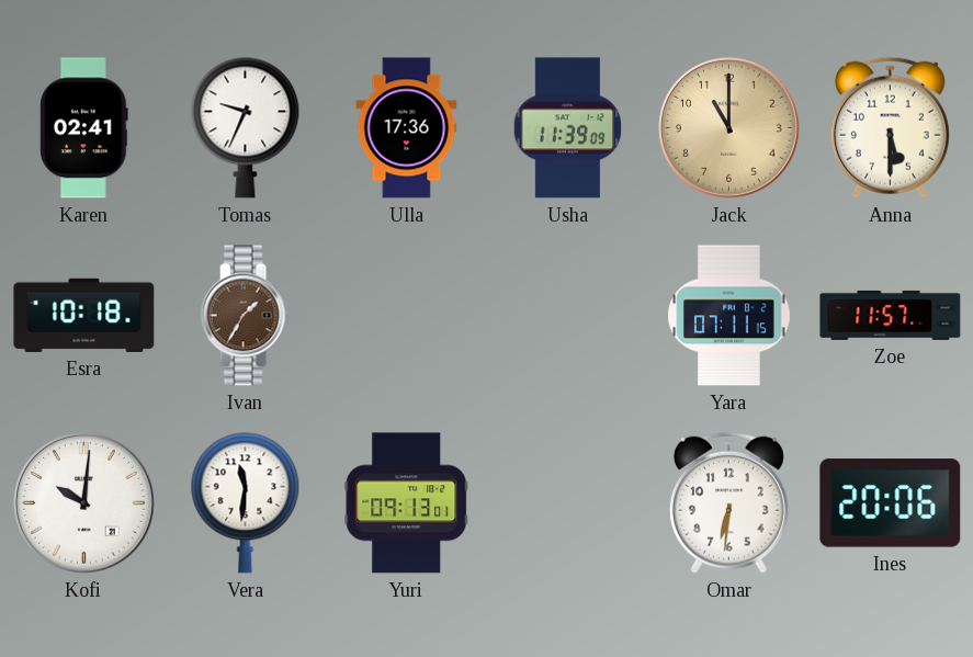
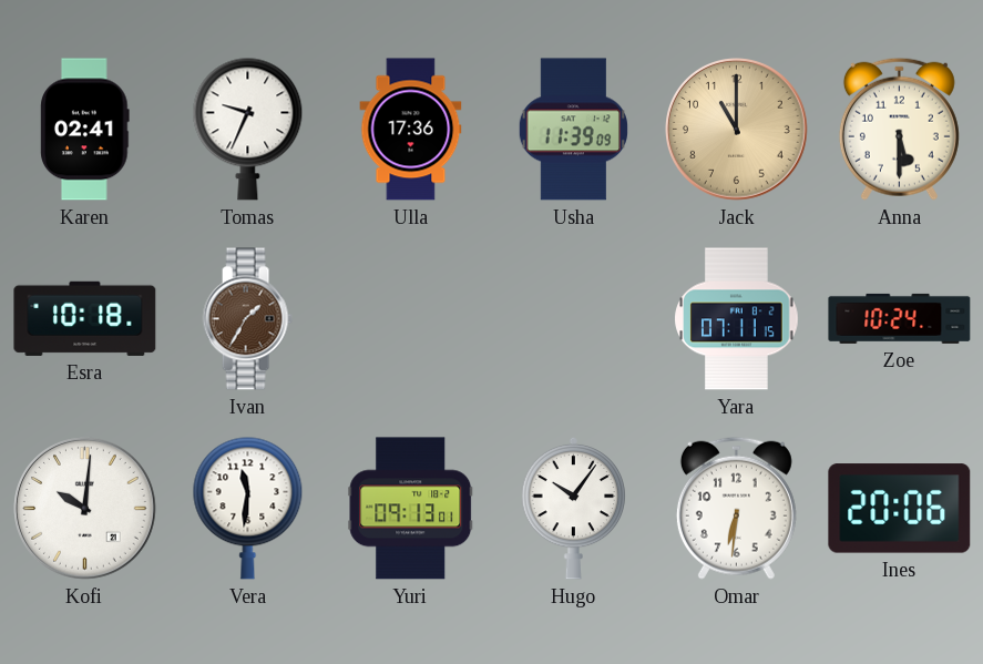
Zoe: 11:57 -> 10:24 (900, 318)
Hugo: none -> 10:06 (574, 508)
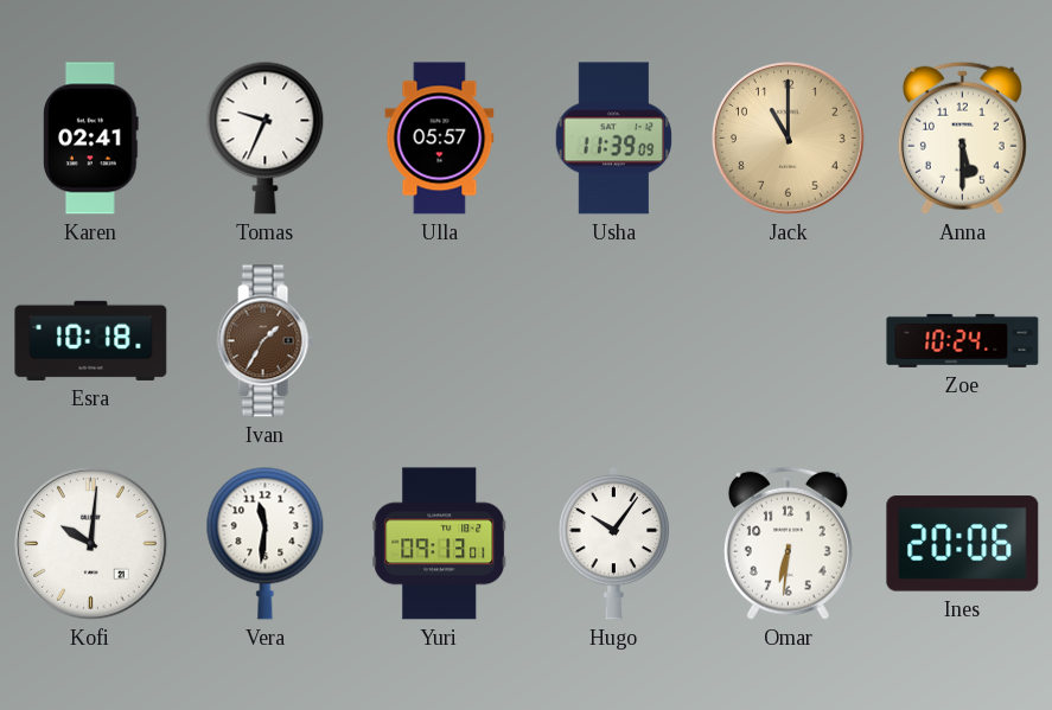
Ulla: 17:36 -> 05:57 (440, 139)
Yara: 07:11 -> none (737, 319)
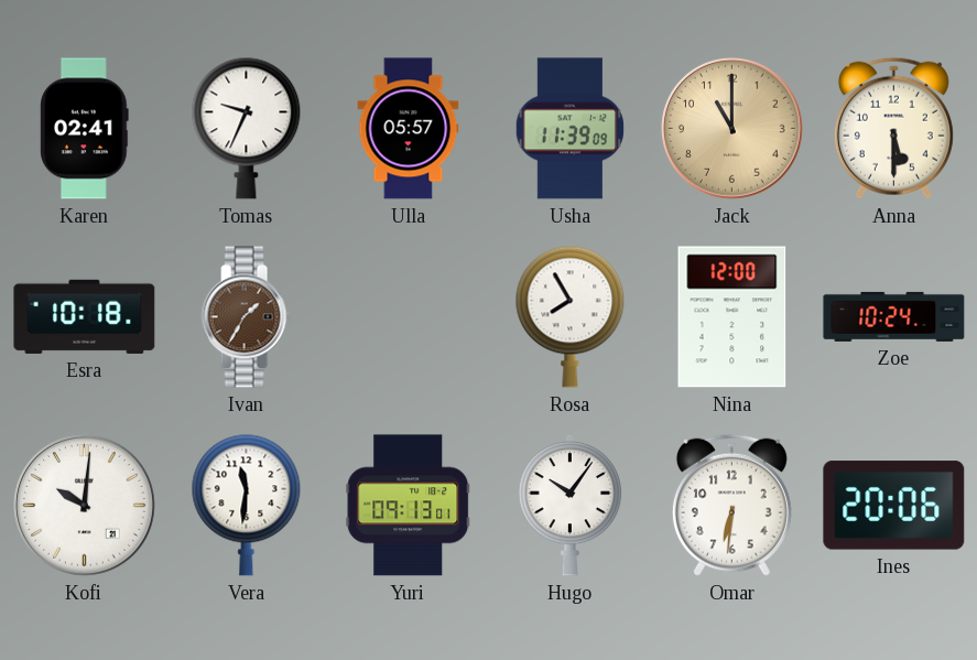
Rosa: none -> 7:55 (571, 316)
Nina: none -> 12:00 (732, 317)
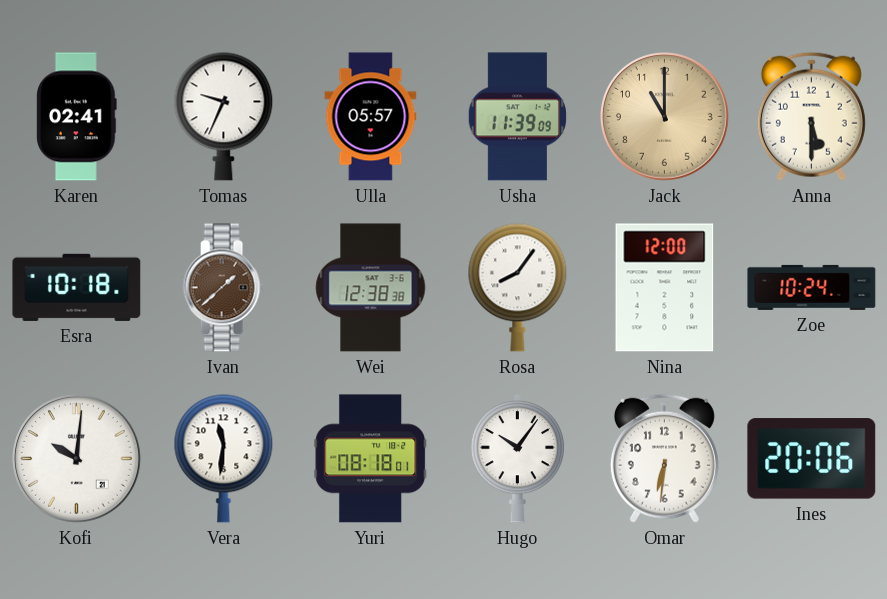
Ivan: 1:35 -> 1:38 (223, 288)
Wei: none -> 12:38 (371, 288)
Rosa: 7:55 -> 8:06 (518, 287)
Yuri: 09:13 -> 08:18 (371, 459)
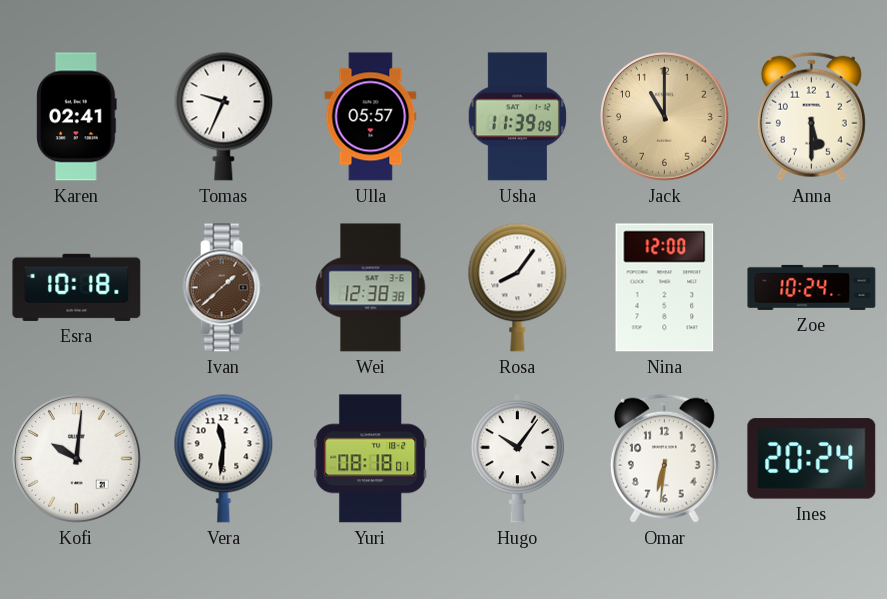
Ines: 20:06 -> 20:24 (812, 459)
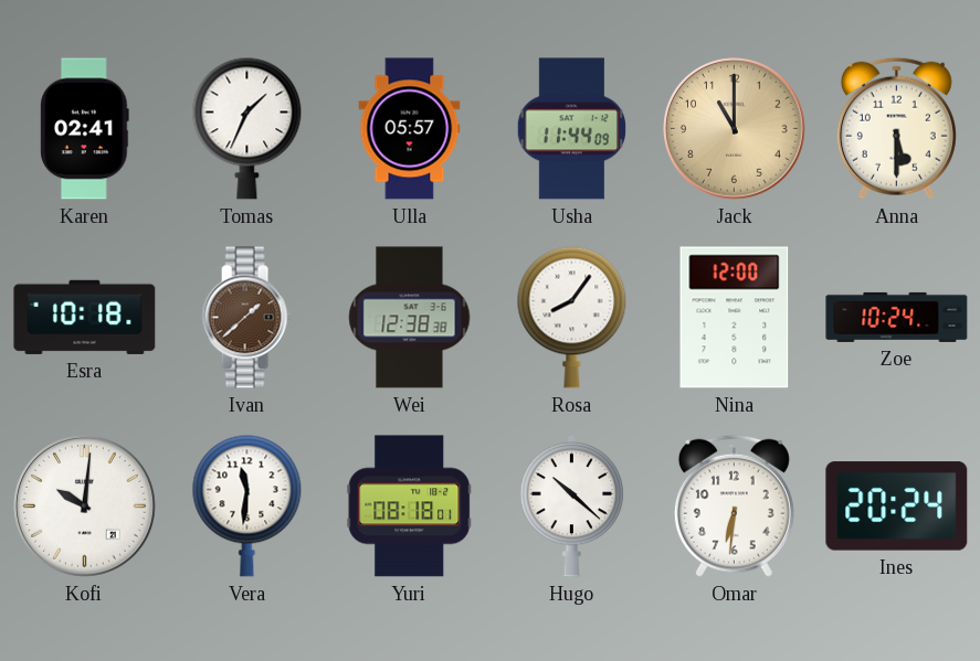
Tomas: 9:34 -> 1:34 (247, 128)
Usha: 11:39 -> 11:44 (571, 129)
Hugo: 10:06 -> 10:22 (572, 505)
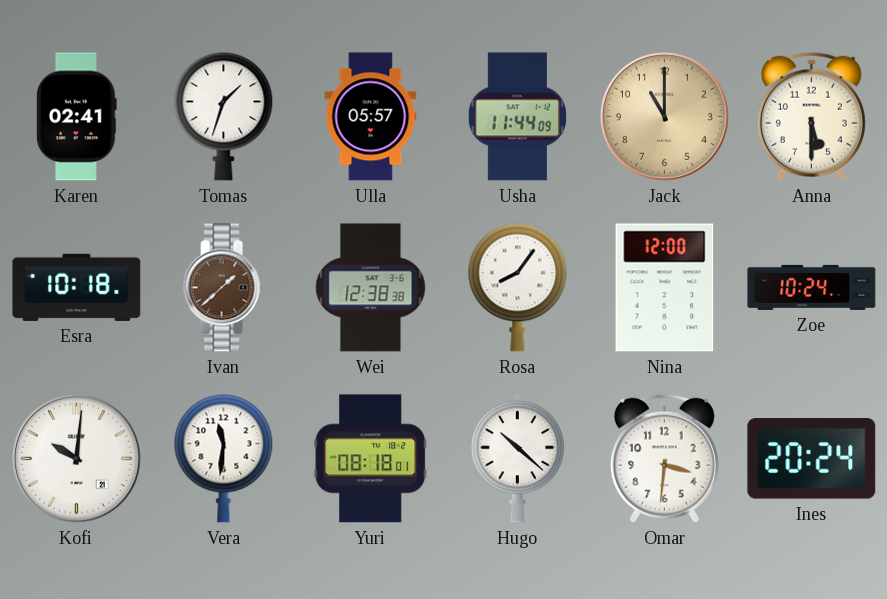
Tomas: 1:34 -> 1:33 (224, 116)
Omar: 6:31 -> 3:31 (664, 458)
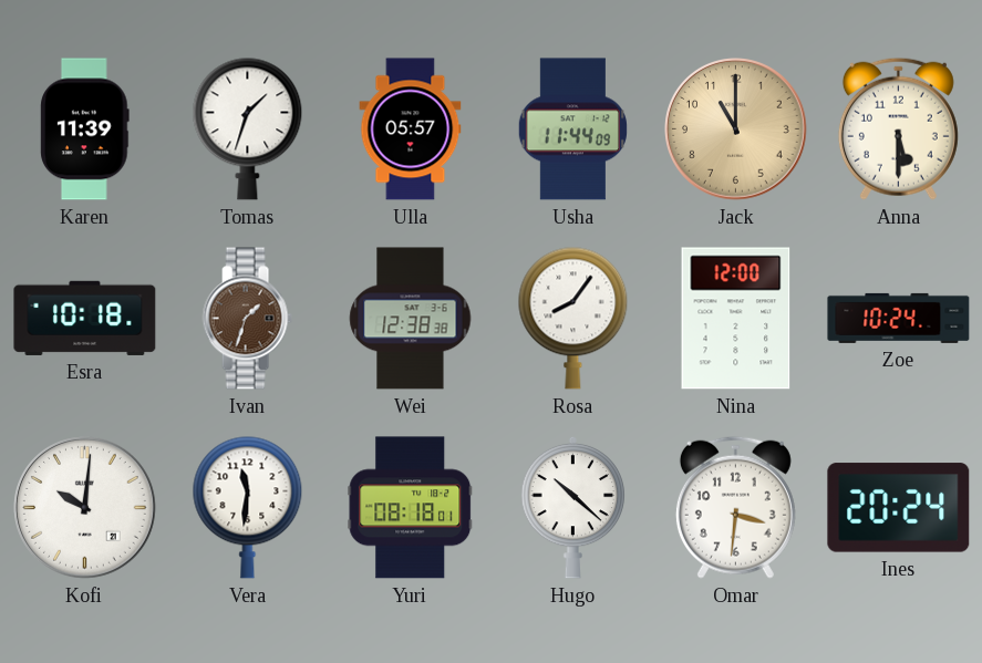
Karen: 02:41 -> 11:39 (85, 130)
Ivan: 1:38 -> 1:33 (247, 319)
